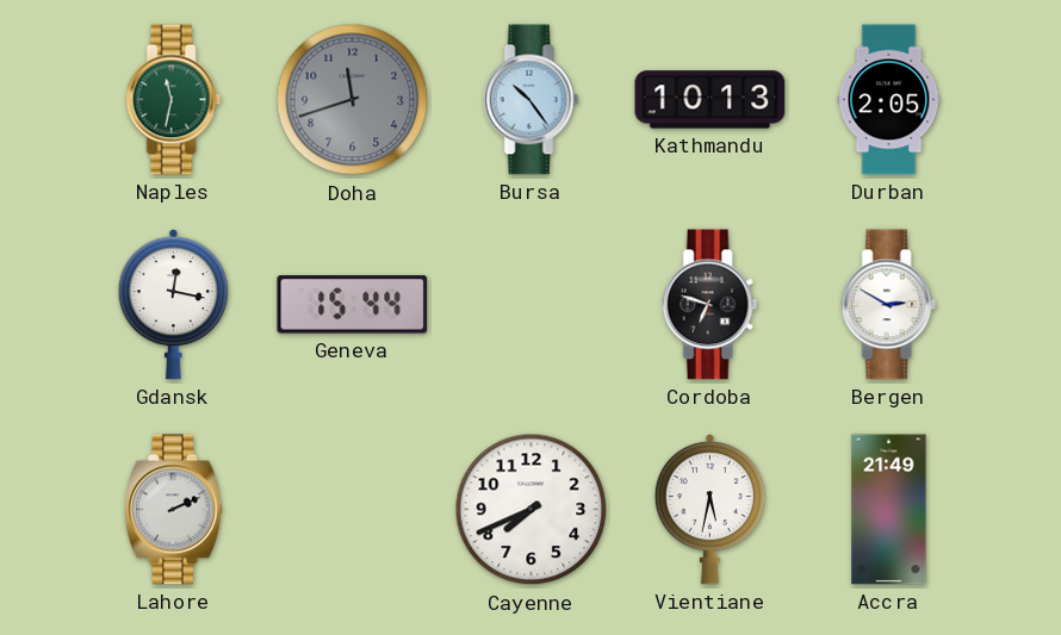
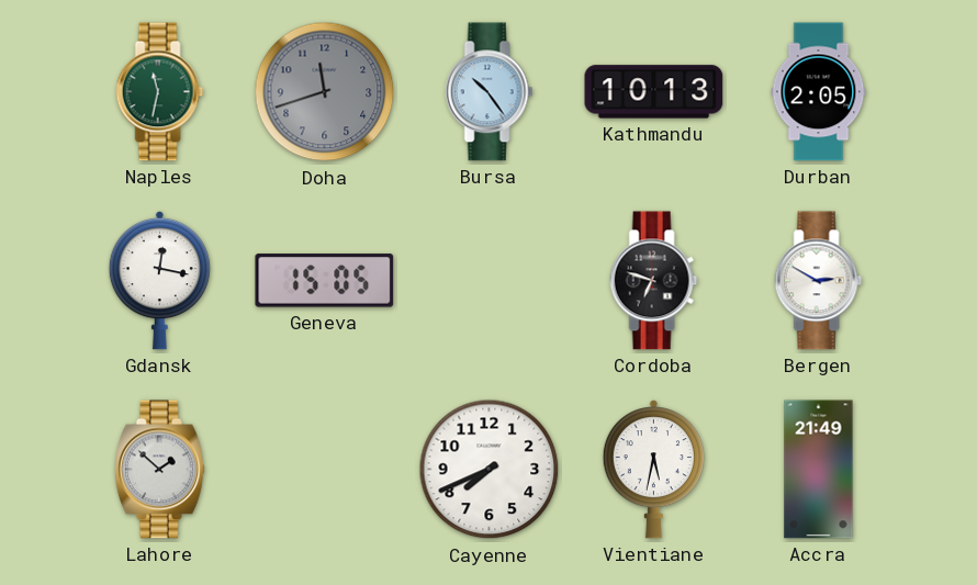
Geneva: 15:44 -> 15:05 (325, 281)
Lahore: 2:11 -> 1:52 (159, 470)
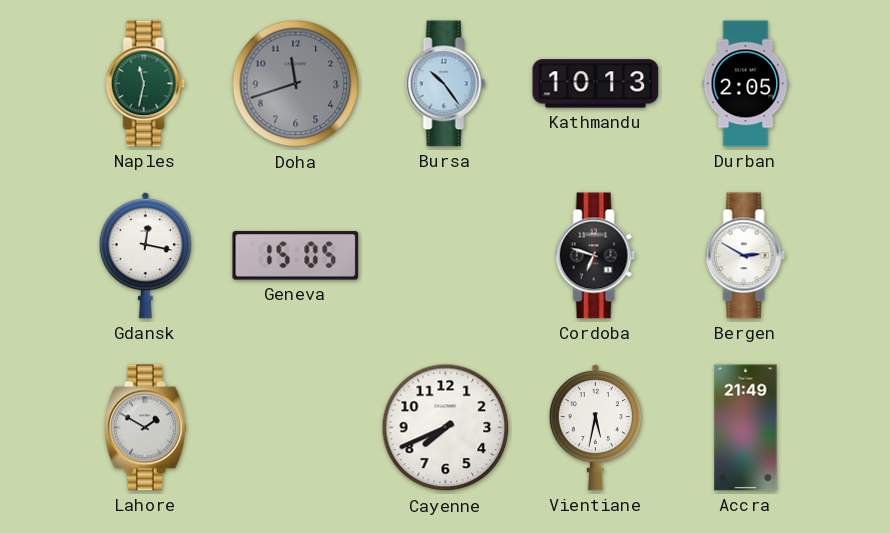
Lahore: 1:52 -> 1:50 (145, 428)
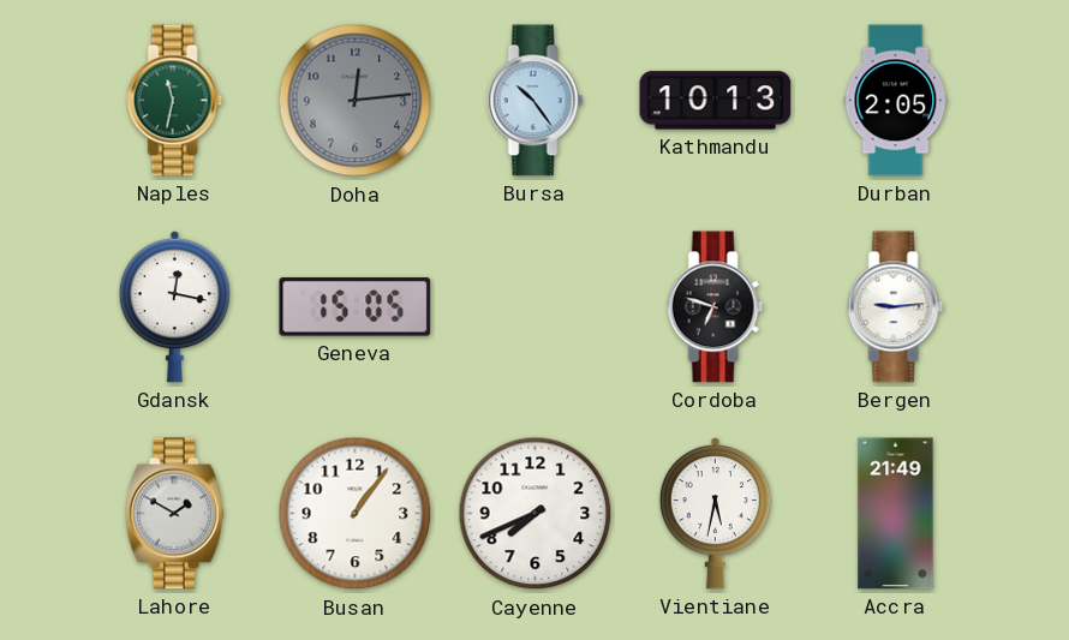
Doha: 11:42 -> 12:14 (356, 101)
Bergen: 2:50 -> 9:14 (896, 307)
Busan: none -> 1:06 (356, 514)
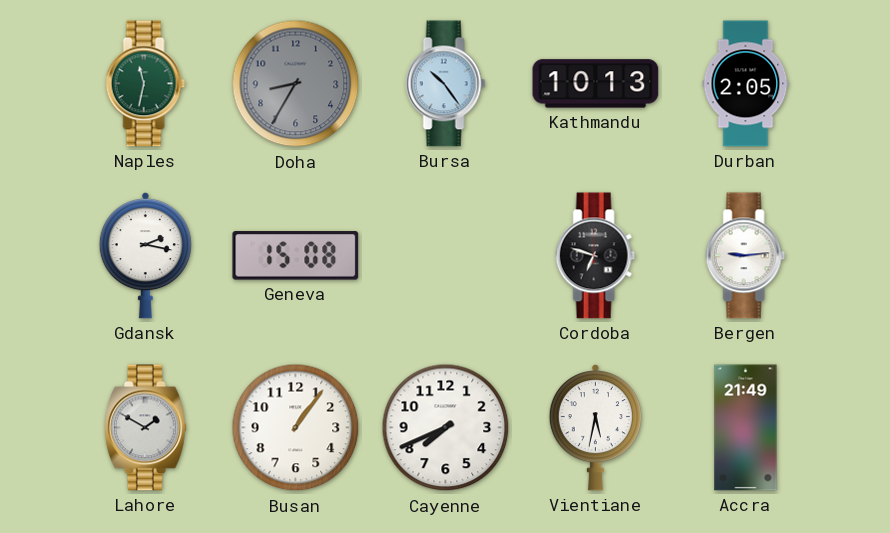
Doha: 12:14 -> 8:35 (296, 84)
Gdansk: 12:17 -> 2:17 (145, 256)
Geneva: 15:05 -> 15:08 (296, 256)
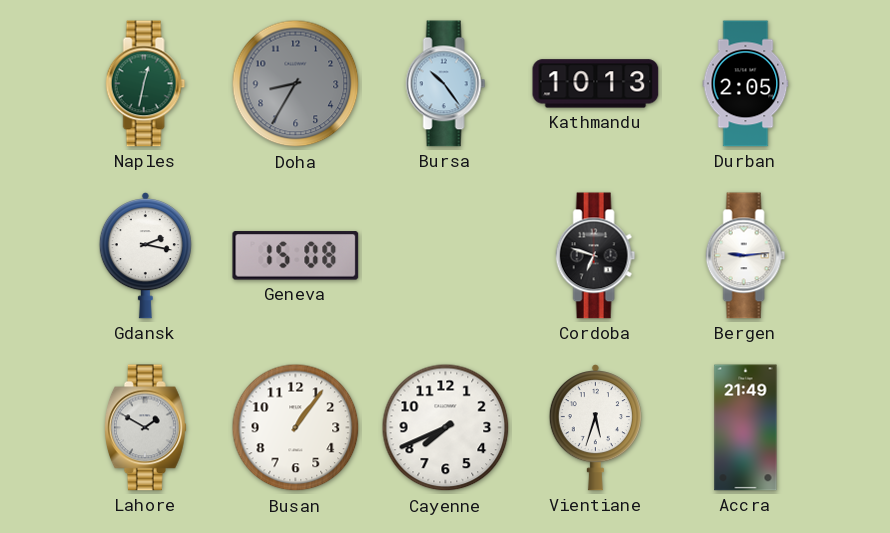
Naples: 11:32 -> 12:32 (146, 84)
Vientiane: 5:32 -> 5:33 (595, 428)
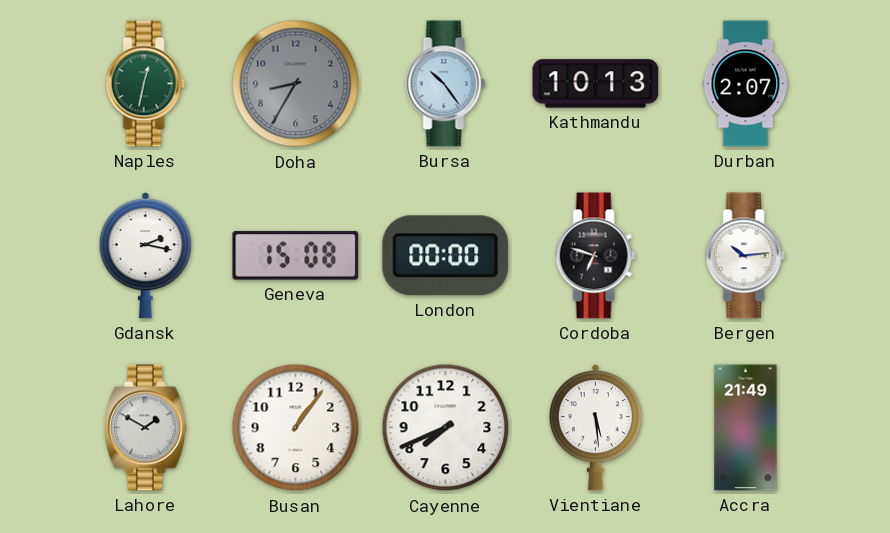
Durban: 2:05 -> 2:07 (746, 84)
London: none -> 00:00 (446, 256)
Bergen: 9:14 -> 10:14 (746, 256)
Vientiane: 5:33 -> 5:29 (595, 428)
